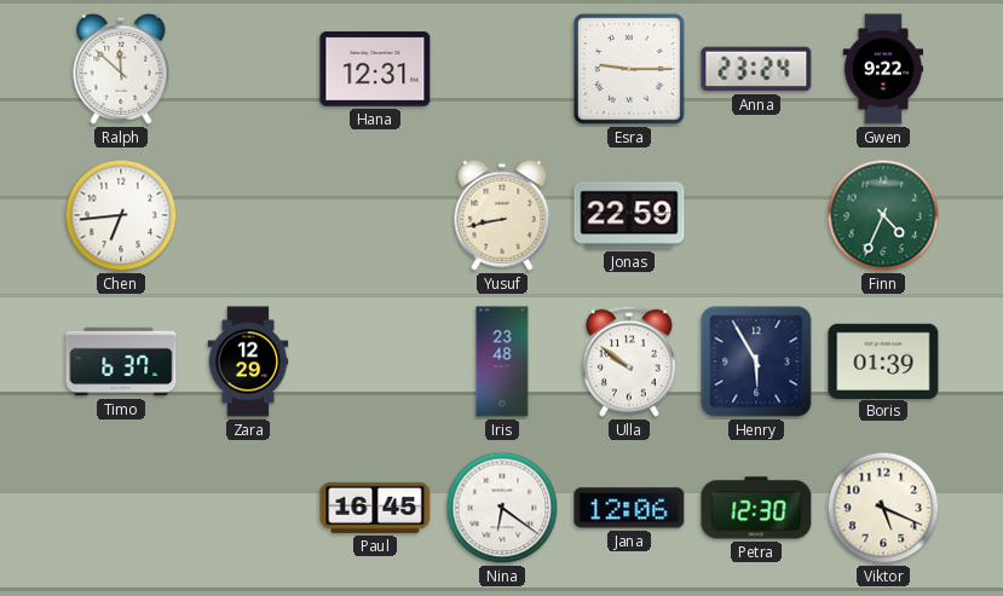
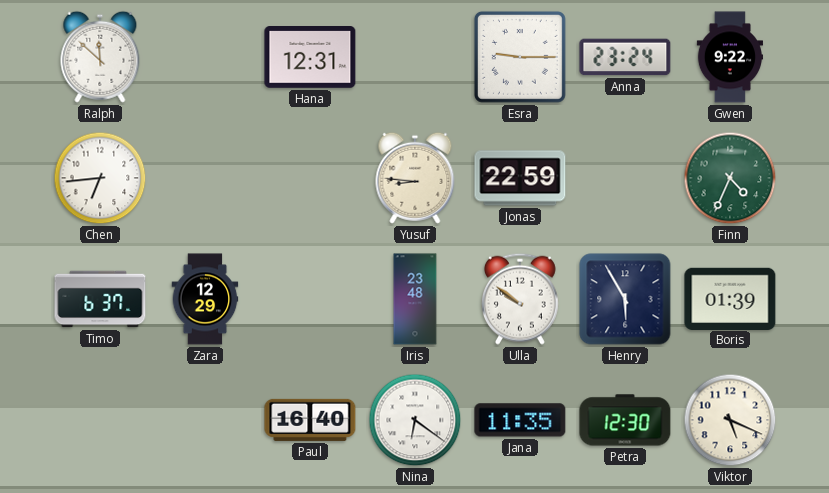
Yusuf: 8:43 -> 8:46 (415, 178)
Paul: 16:45 -> 16:40 (310, 420)
Jana: 12:06 -> 11:35 (520, 420)
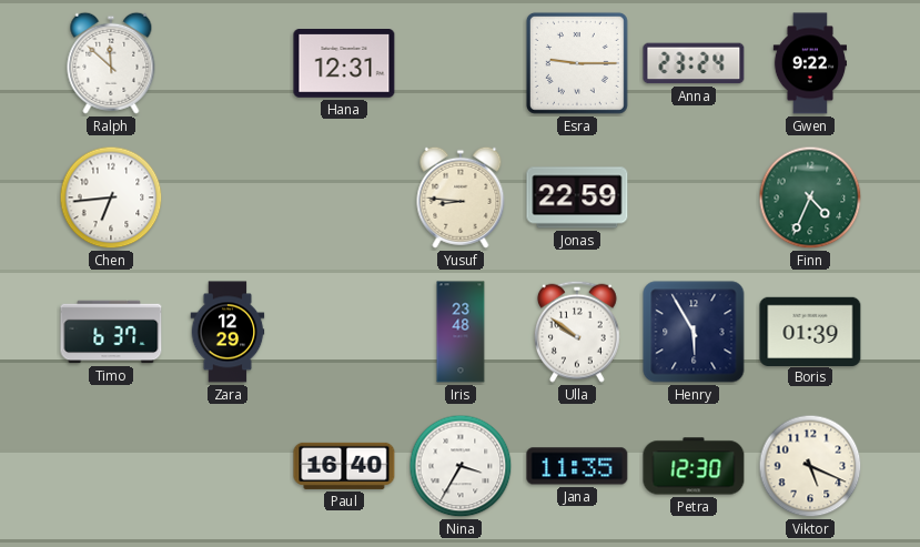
Nina: 6:21 -> 3:35 (461, 466)
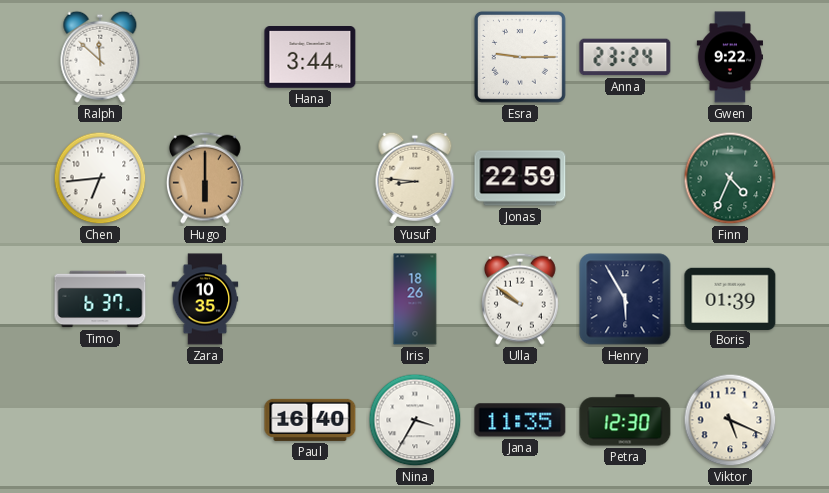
Hana: 12:31 -> 3:44 (310, 57)
Hugo: none -> 6:00 (205, 178)
Zara: 12:29 -> 10:35 (205, 299)
Iris: 23:48 -> 18:26 (415, 299)
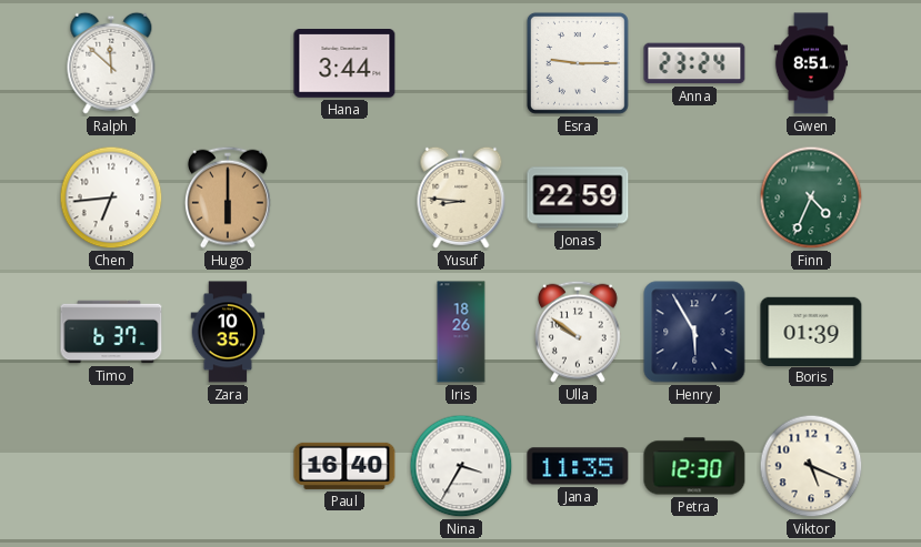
Gwen: 9:22 -> 8:51 (810, 63)
